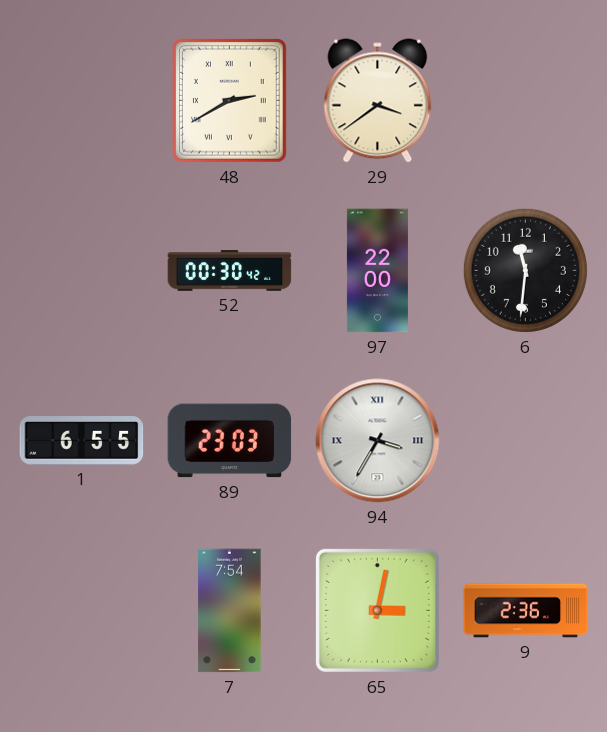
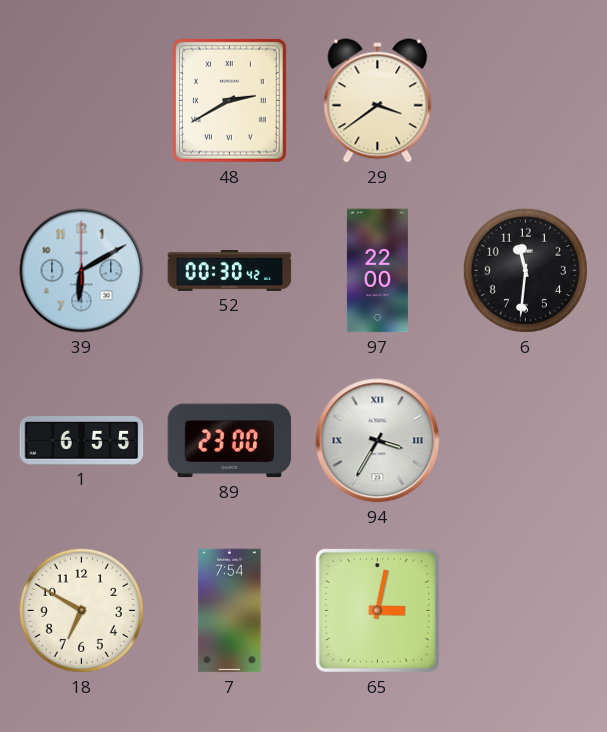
39: none -> 6:10 (82, 271)
89: 23:03 -> 23:00 (230, 441)
18: none -> 6:50 (81, 610)
9: 2:36 -> none (526, 611)
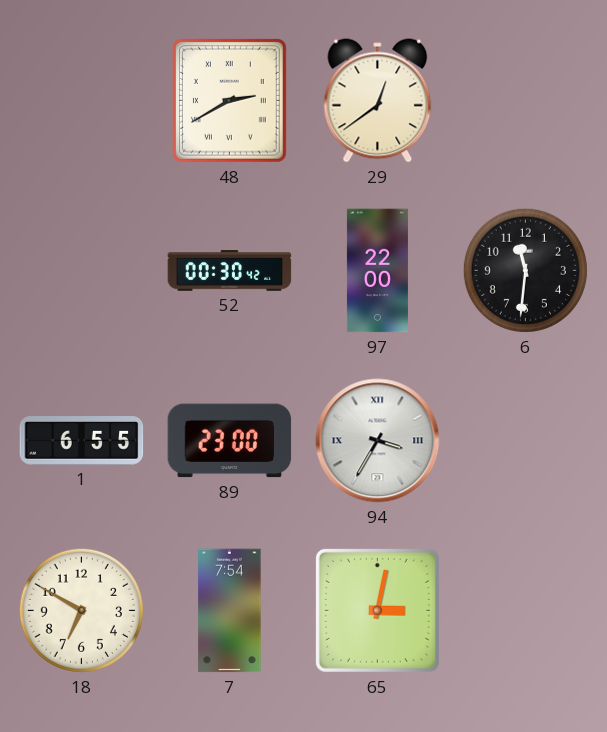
29: 3:39 -> 12:39 (378, 101)
39: 6:10 -> none (82, 271)
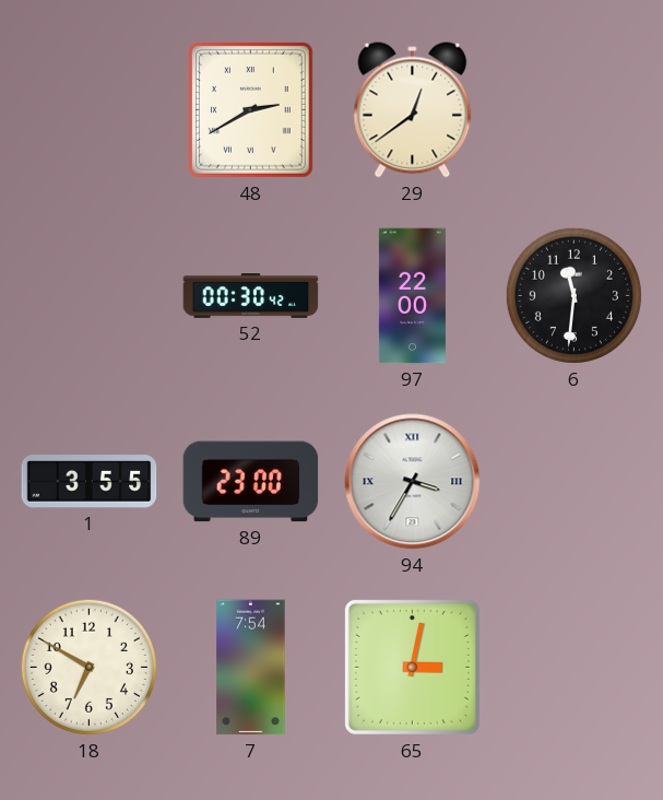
1: 6:55 -> 3:55 (90, 482)
